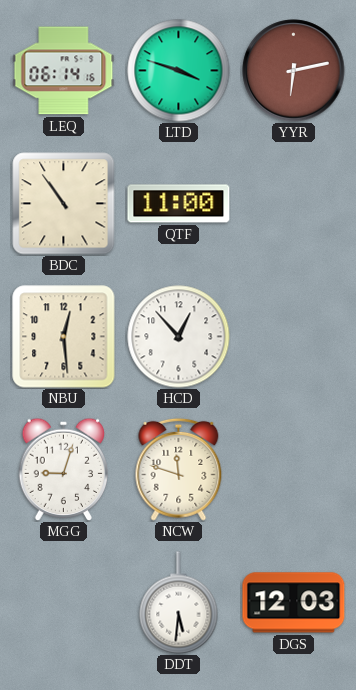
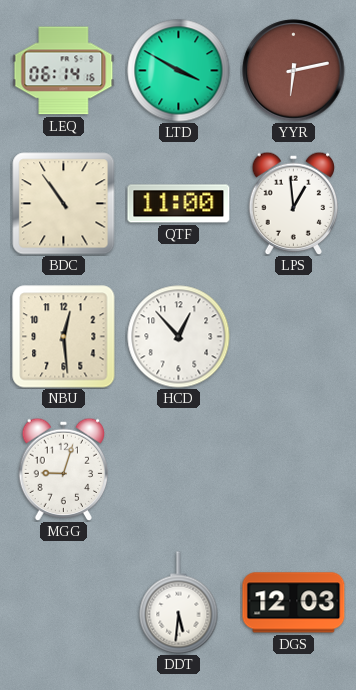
LTD: 3:48 -> 3:50 (179, 71)
LPS: none -> 12:59 (294, 203)
NCW: 11:48 -> none (179, 469)
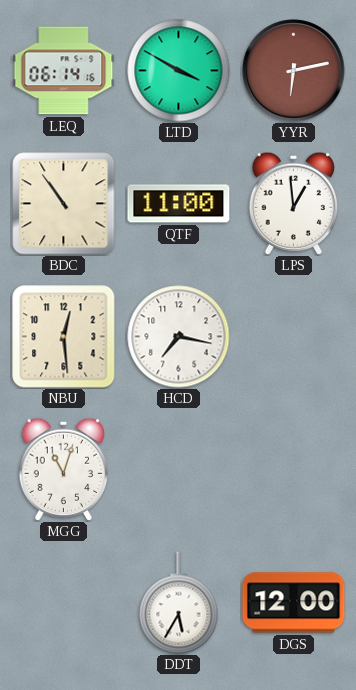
HCD: 12:53 -> 7:17 (179, 337)
MGG: 9:03 -> 11:03 (64, 469)
DDT: 5:31 -> 5:35 (179, 603)
DGS: 12:03 -> 12:00 (294, 603)
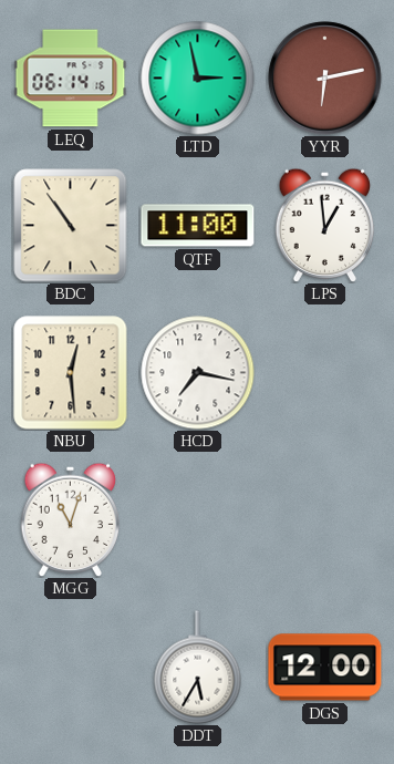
LTD: 3:50 -> 2:58 (198, 79)
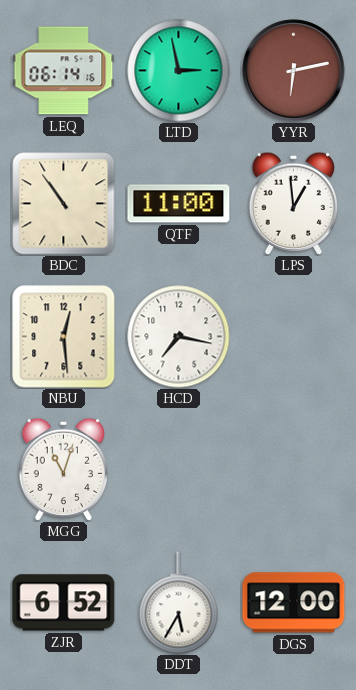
ZJR: none -> 6:52 (64, 603)
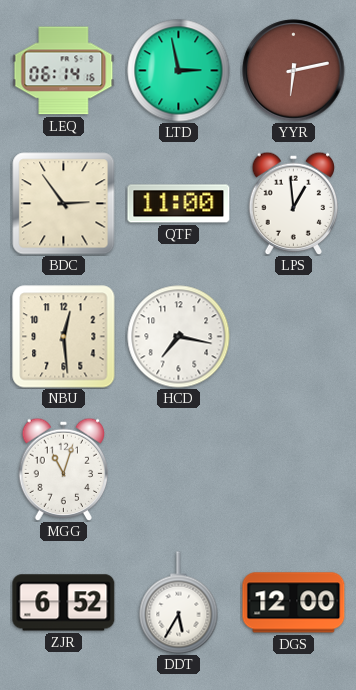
BDC: 10:54 -> 2:54 (64, 204)
